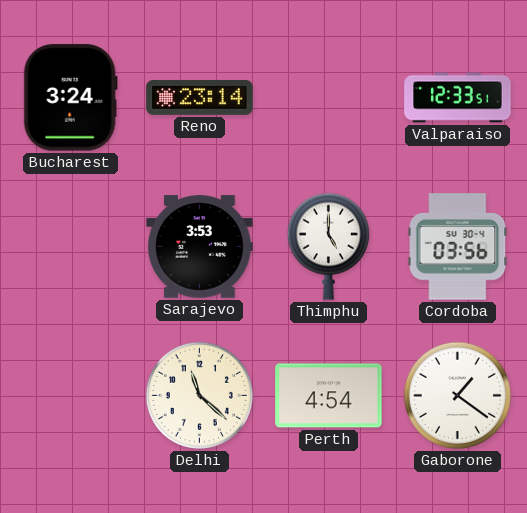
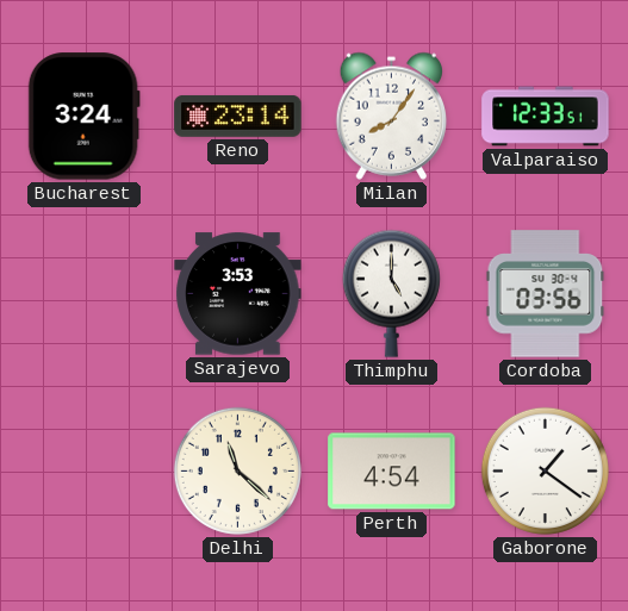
Milan: none -> 8:06 (392, 116)
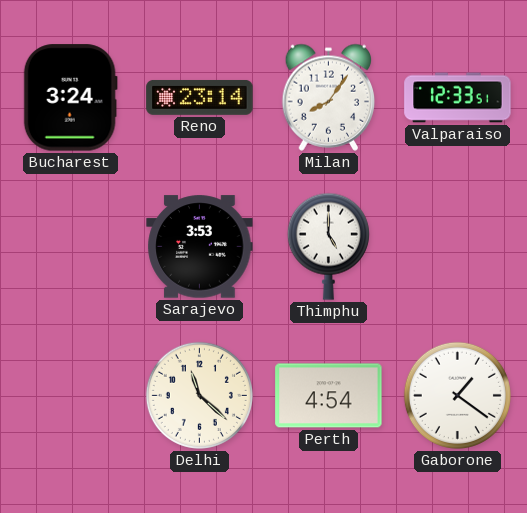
Cordoba: 03:56 -> none (546, 294)
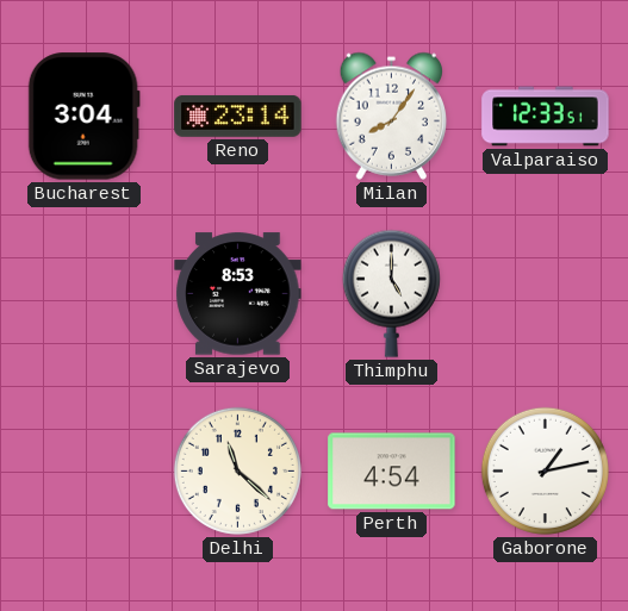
Bucharest: 3:24 -> 3:04 (83, 117)
Sarajevo: 3:53 -> 8:53 (238, 294)
Gaborone: 1:21 -> 1:13 (545, 470)
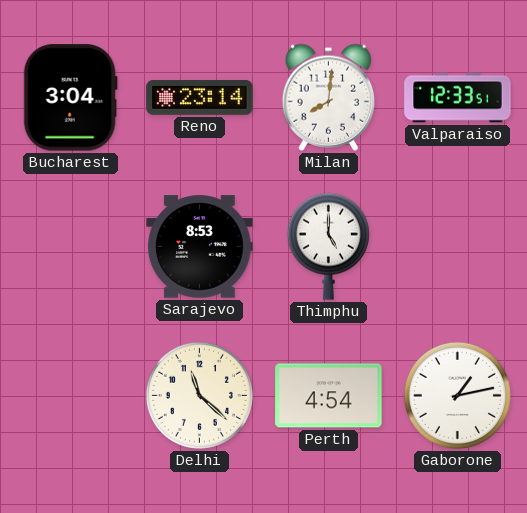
Milan: 8:06 -> 8:01 (329, 97)
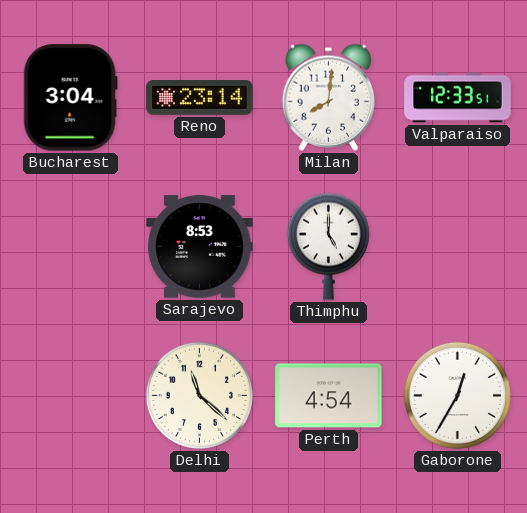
Gaborone: 1:13 -> 12:35 (457, 395)
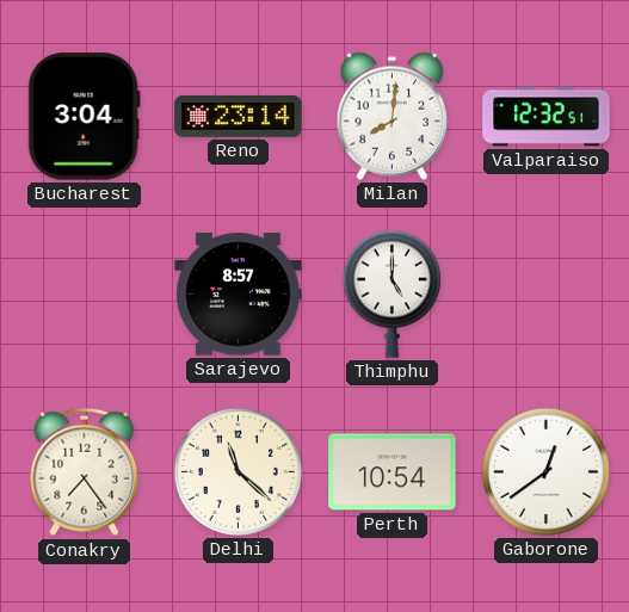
Valparaiso: 12:33 -> 12:32 (547, 117)
Sarajevo: 8:53 -> 8:57 (239, 295)
Conakry: none -> 7:24 (85, 472)
Perth: 4:54 -> 10:54 (393, 472)
Gaborone: 12:35 -> 12:39 (545, 471)
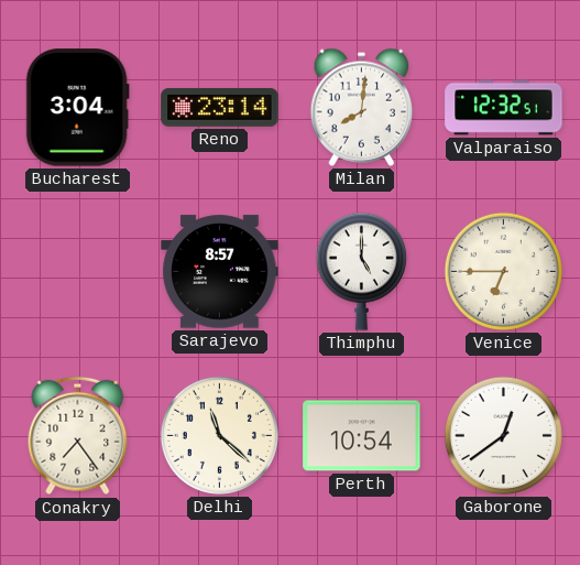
Venice: none -> 6:45 (503, 271)
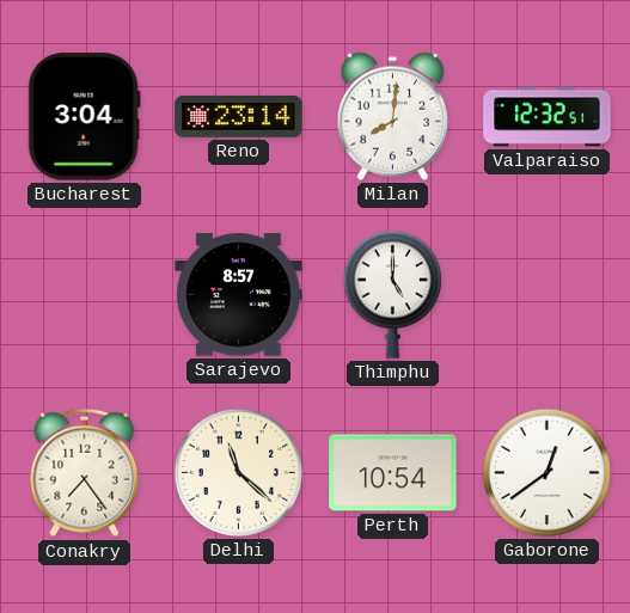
Venice: 6:45 -> none (503, 271)
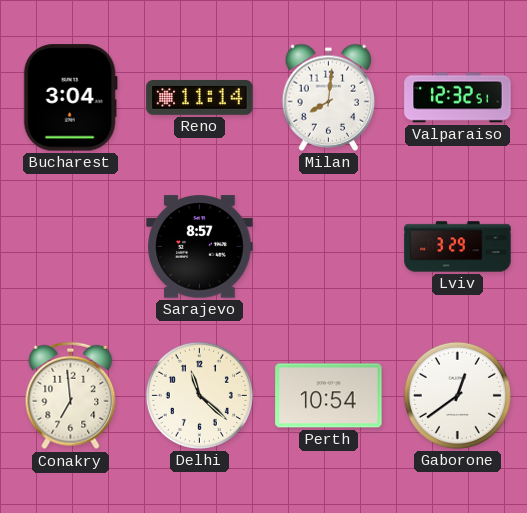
Reno: 23:14 -> 11:14 (200, 97)
Thimphu: 5:00 -> none (392, 294)
Lviv: none -> 3:29 (458, 247)
Conakry: 7:24 -> 6:59 (71, 396)
